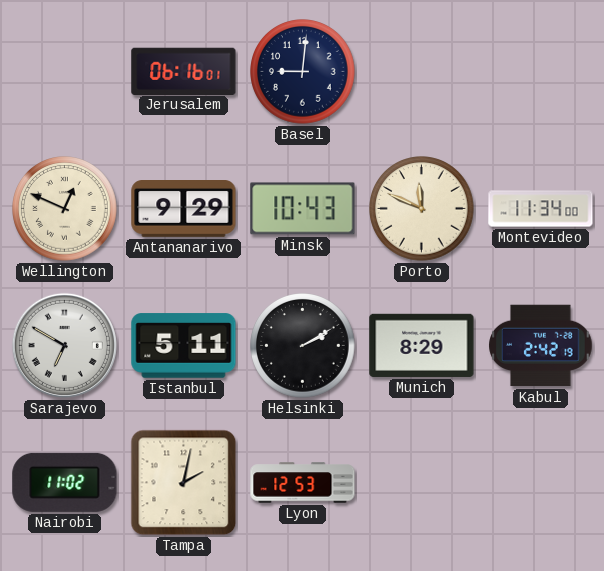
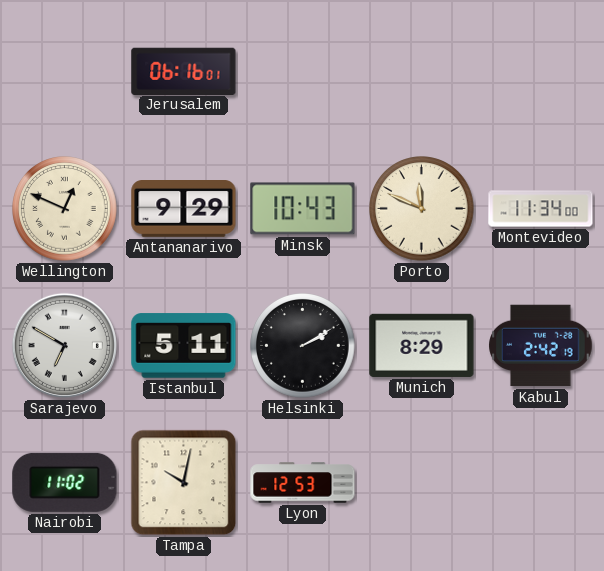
Basel: 9:01 -> none (303, 72)
Tampa: 2:02 -> 10:02 (184, 483)
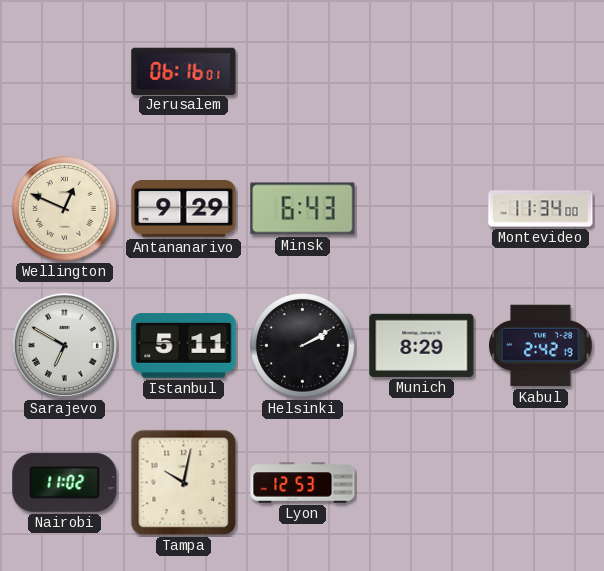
Minsk: 10:43 -> 6:43 (303, 209)
Porto: 11:49 -> none (422, 209)
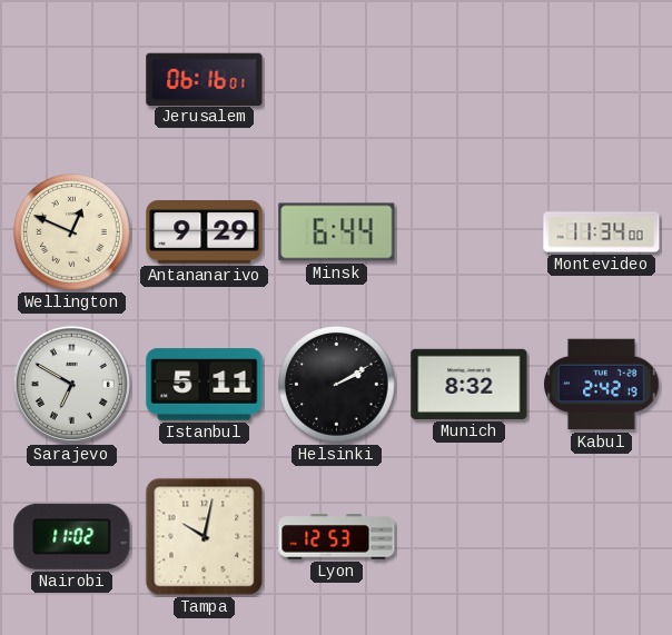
Minsk: 6:43 -> 6:44 (337, 232)
Munich: 8:29 -> 8:32 (470, 384)
